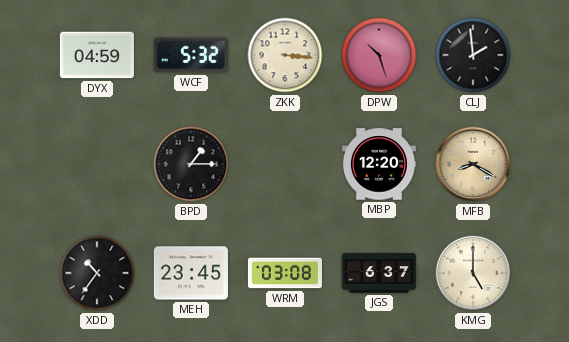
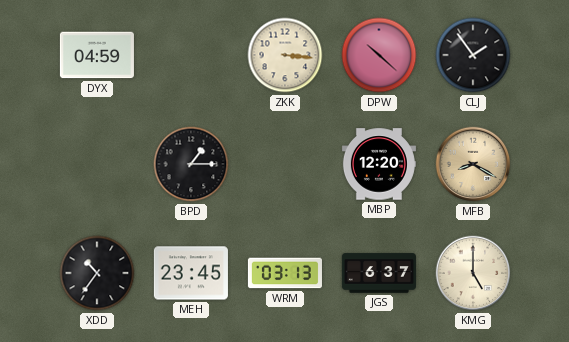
WCF: 5:32 -> none (191, 55)
DPW: 10:27 -> 10:22 (379, 55)
CLJ: 1:59 -> 1:54 (473, 55)
WRM: 03:08 -> 03:13 (285, 273)
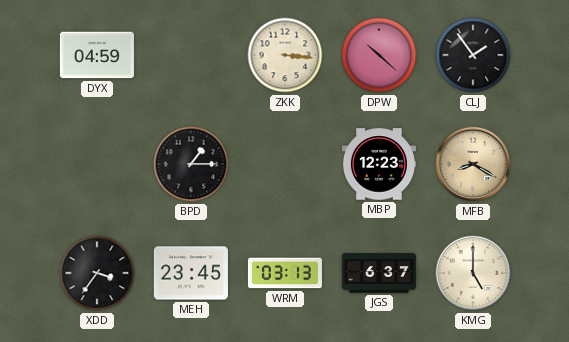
MBP: 12:20 -> 12:23 (379, 164)
XDD: 10:36 -> 3:36 (97, 273)
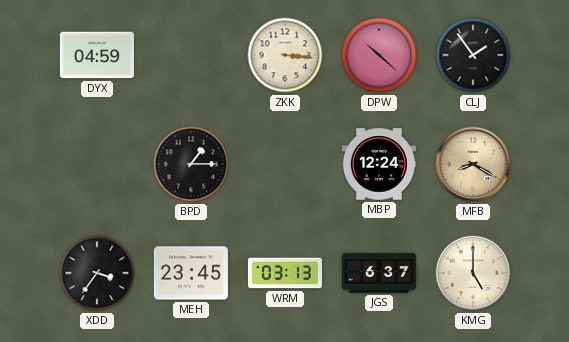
MBP: 12:23 -> 12:24 (379, 164)
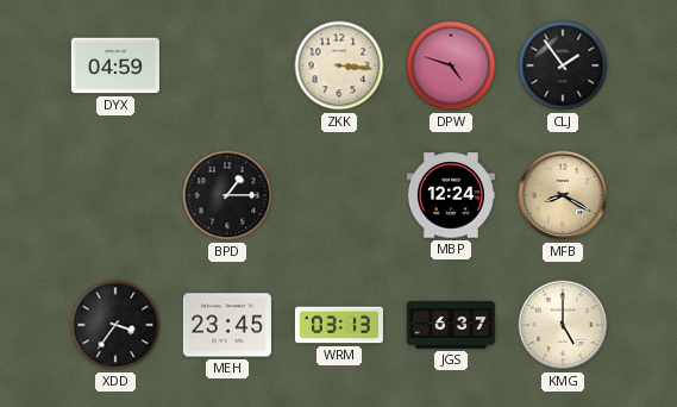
DPW: 10:22 -> 4:48 (451, 65)
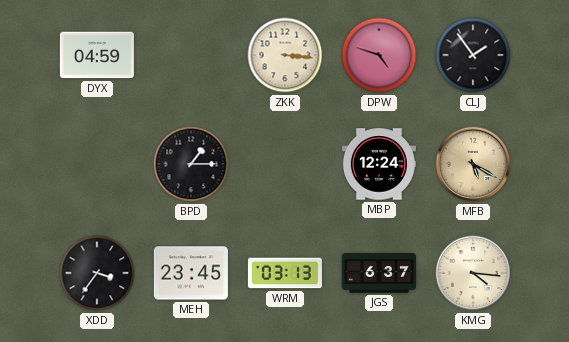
MFB: 8:20 -> 5:20 (473, 164)
KMG: 5:00 -> 4:16 (473, 273)
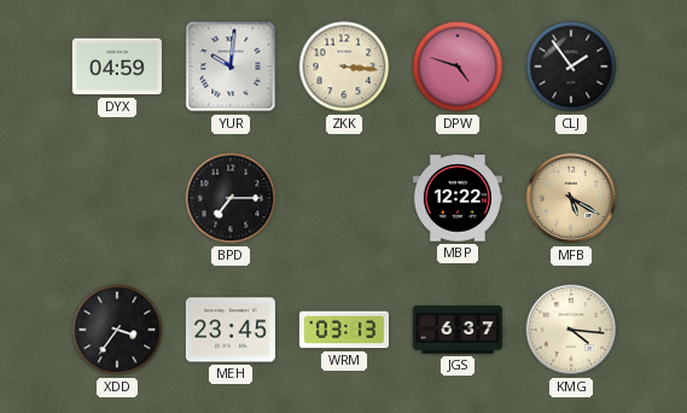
YUR: none -> 10:01 (231, 66)
BPD: 1:15 -> 7:15 (231, 198)
MBP: 12:24 -> 12:22 (458, 198)
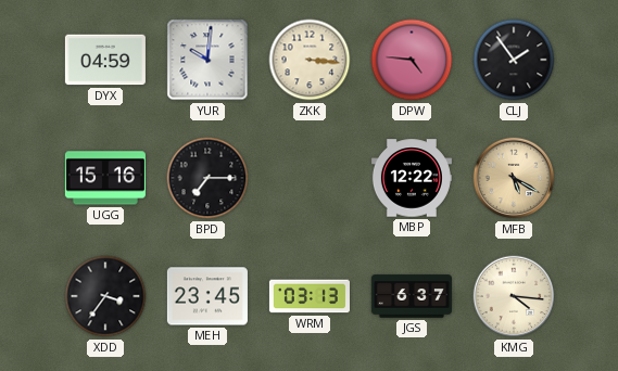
DPW: 4:48 -> 4:46 (412, 60)
UGG: none -> 15:16 (105, 178)
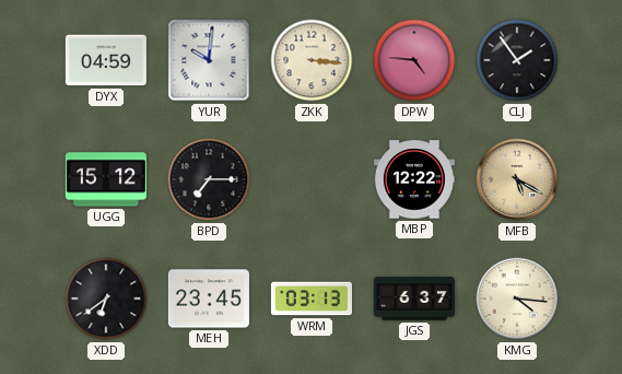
UGG: 15:16 -> 15:12 (106, 179)
XDD: 3:36 -> 6:39 (106, 299)
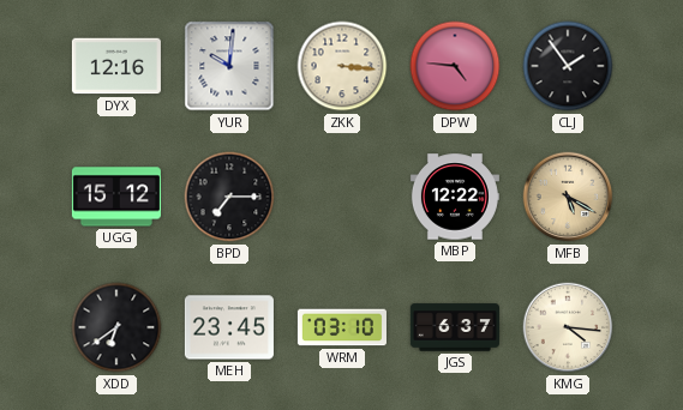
DYX: 04:59 -> 12:16 (116, 66)
WRM: 03:13 -> 03:10 (342, 327)
